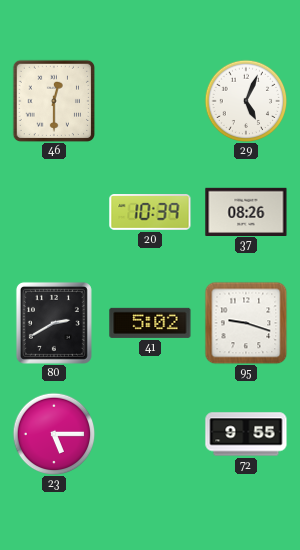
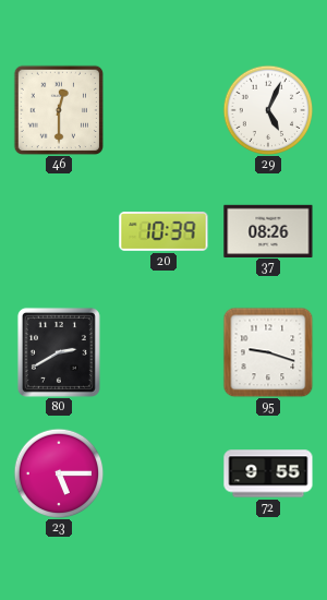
41: 5:02 -> none (150, 323)
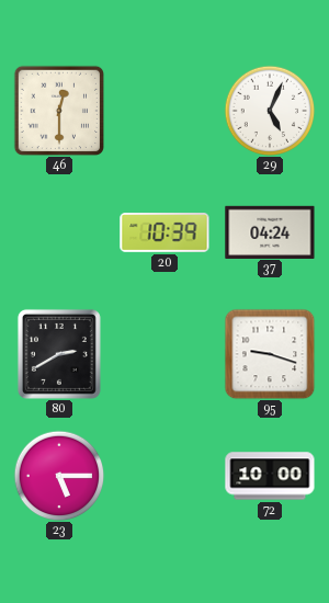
37: 08:26 -> 04:24 (270, 231)
72: 9:55 -> 10:00 (270, 476)
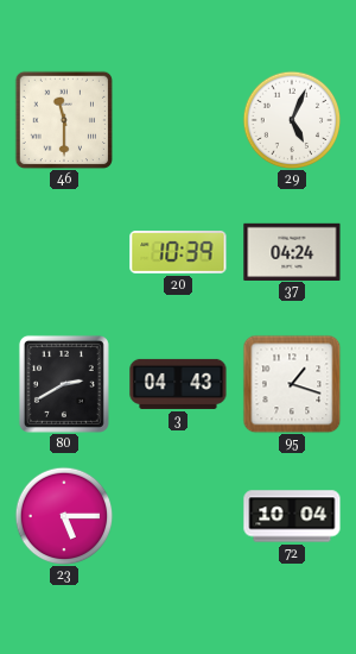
46: 12:30 -> 11:30 (63, 119)
3: none -> 04:43 (178, 384)
95: 9:18 -> 1:18 (292, 384)
72: 10:00 -> 10:04 (292, 516)
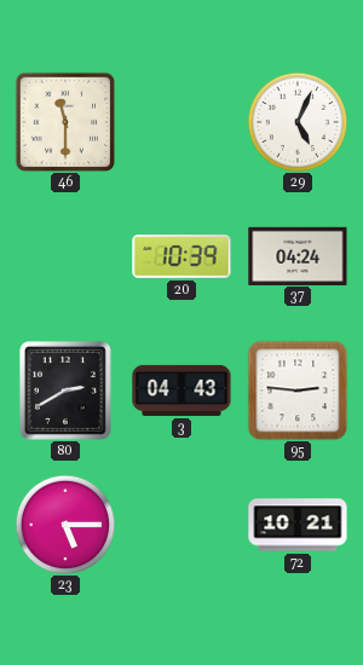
95: 1:18 -> 2:46 (298, 391)
72: 10:04 -> 10:21 (298, 525)
